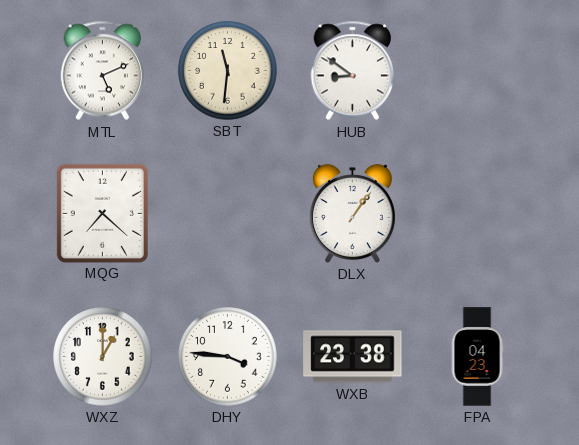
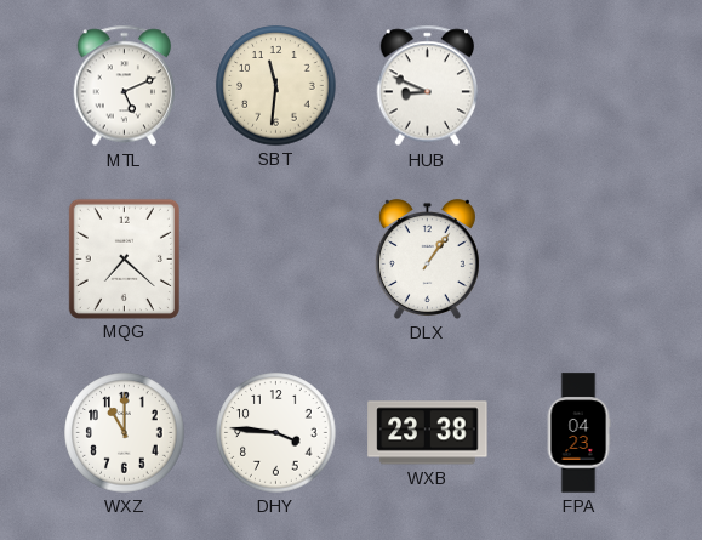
HUB: 8:51 -> 8:49 (428, 86)
WXZ: 1:00 -> 11:00 (125, 433)
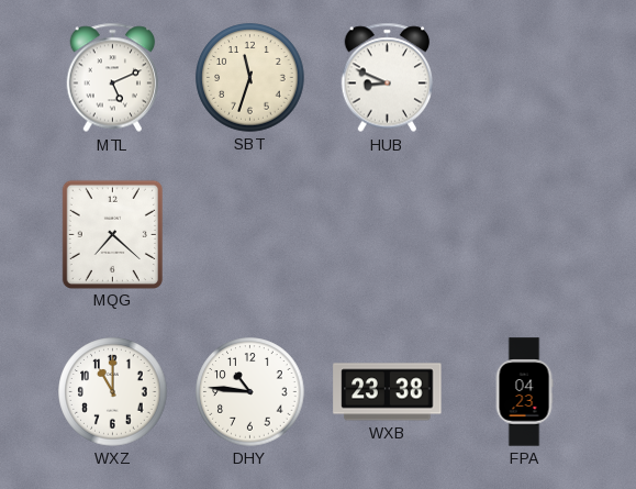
SBT: 11:31 -> 11:33 (250, 78)
DLX: 1:06 -> none (427, 258)
DHY: 3:46 -> 10:46 (250, 392)
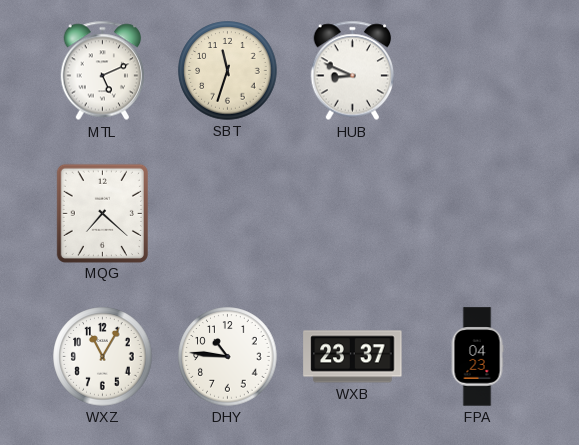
WXZ: 11:00 -> 11:05 (103, 357)
WXB: 23:38 -> 23:37 (353, 357)
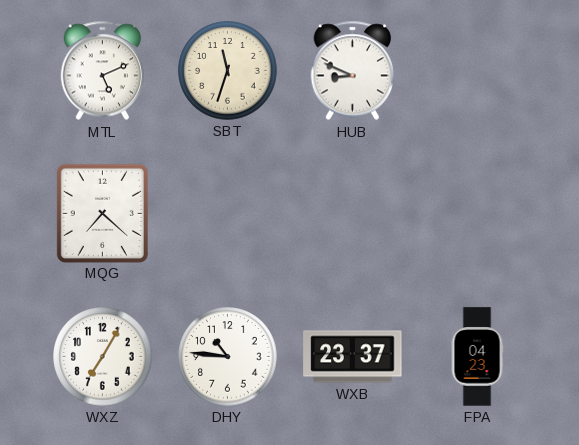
WXZ: 11:05 -> 7:05 (103, 357)
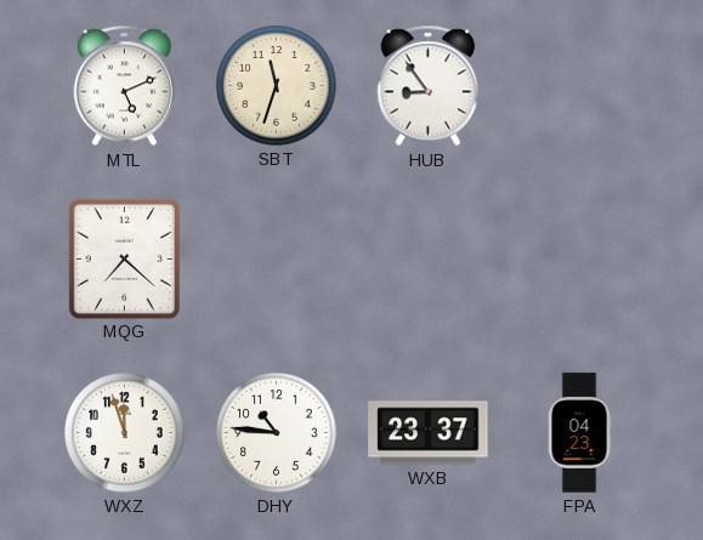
HUB: 8:49 -> 8:54 (429, 86)
WXZ: 7:05 -> 11:57 (125, 433)
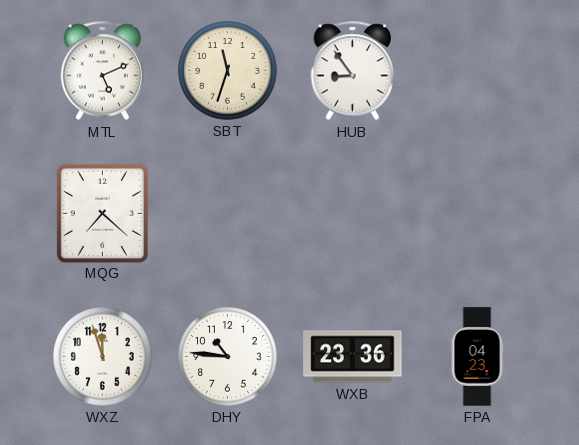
WXB: 23:37 -> 23:36 (353, 357)
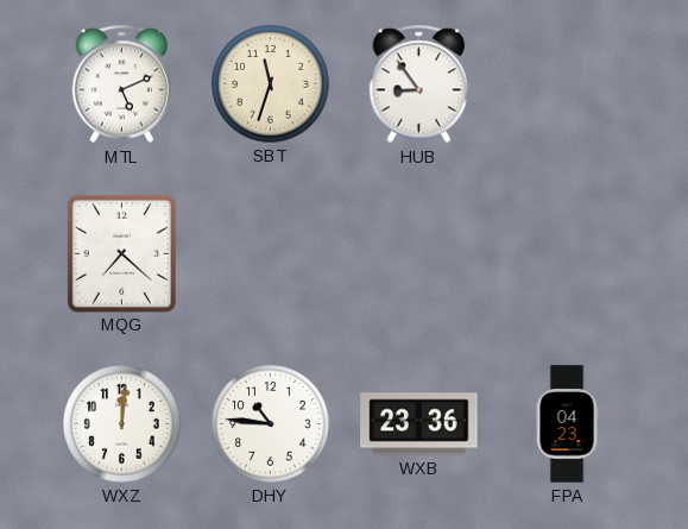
WXZ: 11:57 -> 12:01 (122, 424)
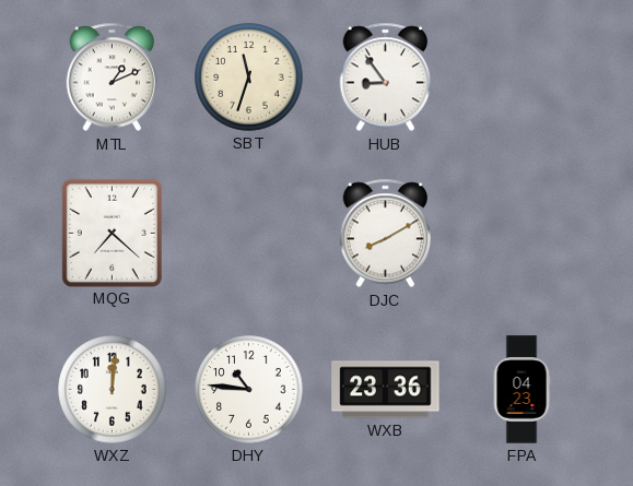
MTL: 5:11 -> 1:11 (113, 78)
DJC: none -> 8:10 (386, 234)
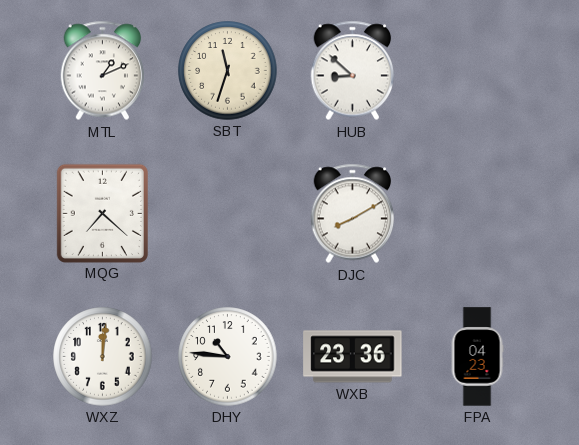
HUB: 8:54 -> 8:52 (353, 71)
